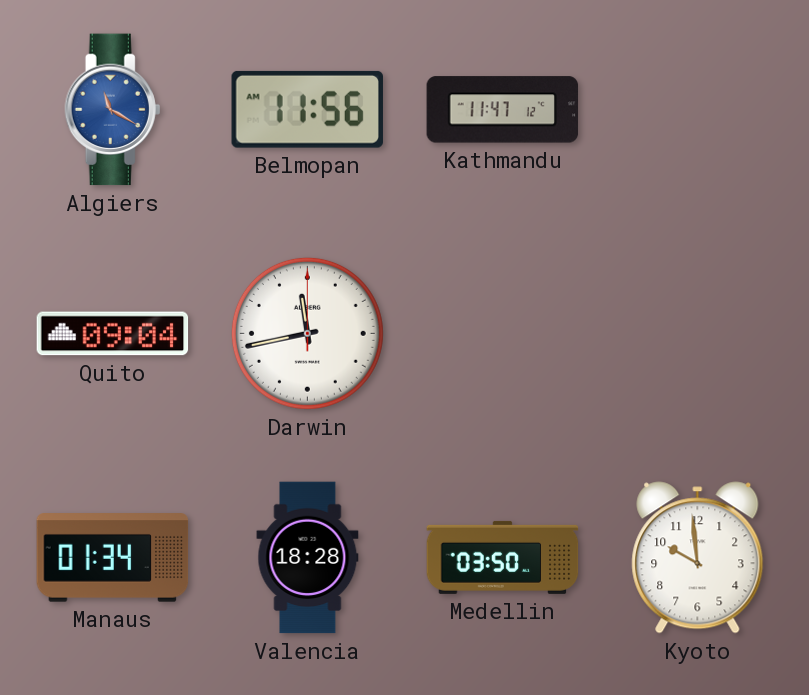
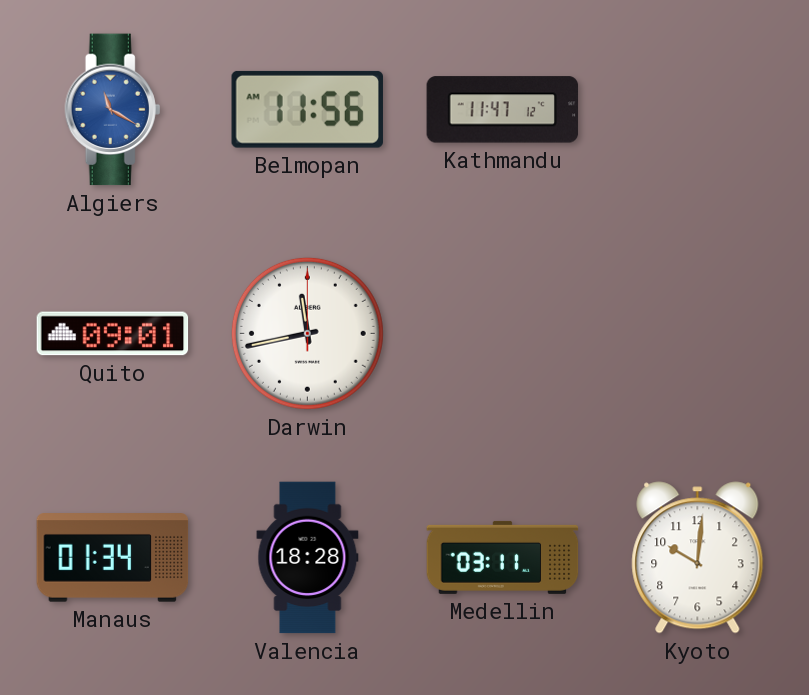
Quito: 09:04 -> 09:01 (113, 334)
Medellin: 03:50 -> 03:11 (503, 557)
Kyoto: 9:59 -> 10:01 (698, 558)
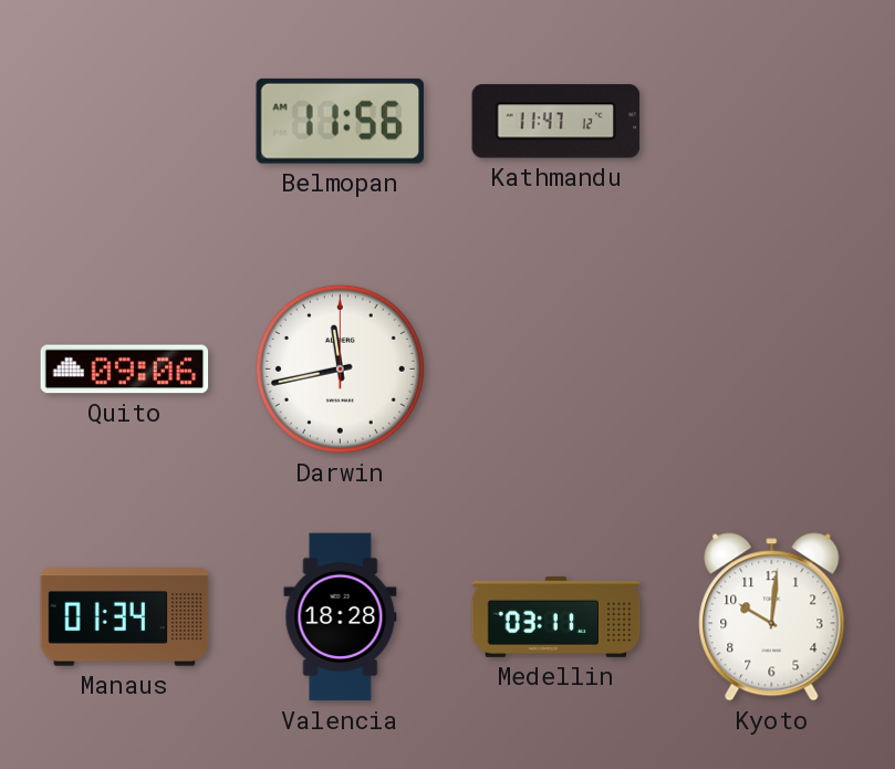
Algiers: 11:20 -> none (113, 110)
Quito: 09:01 -> 09:06 (125, 370)
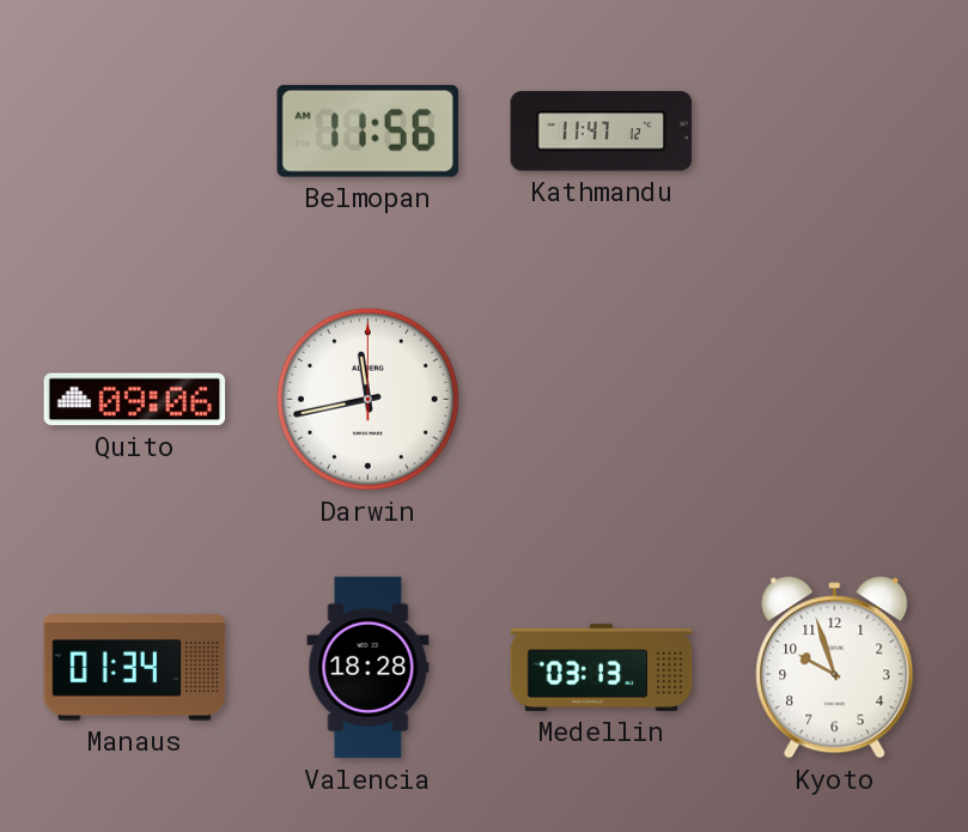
Medellin: 03:11 -> 03:13 (602, 667)
Kyoto: 10:01 -> 9:57 (835, 668)
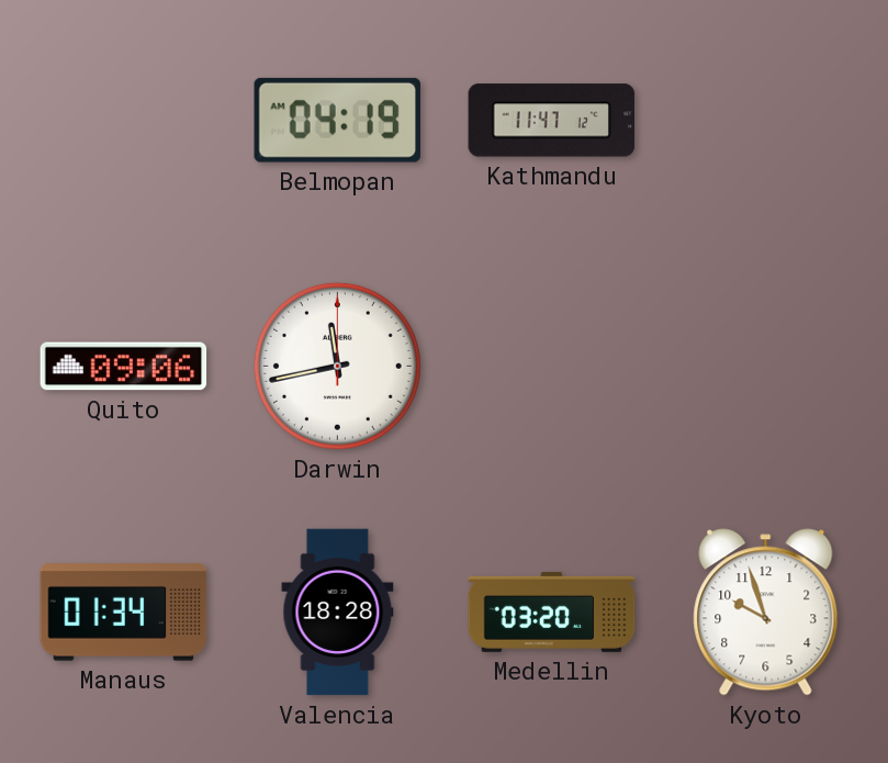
Belmopan: 11:56 -> 04:19 (337, 120)
Medellin: 03:13 -> 03:20 (552, 611)
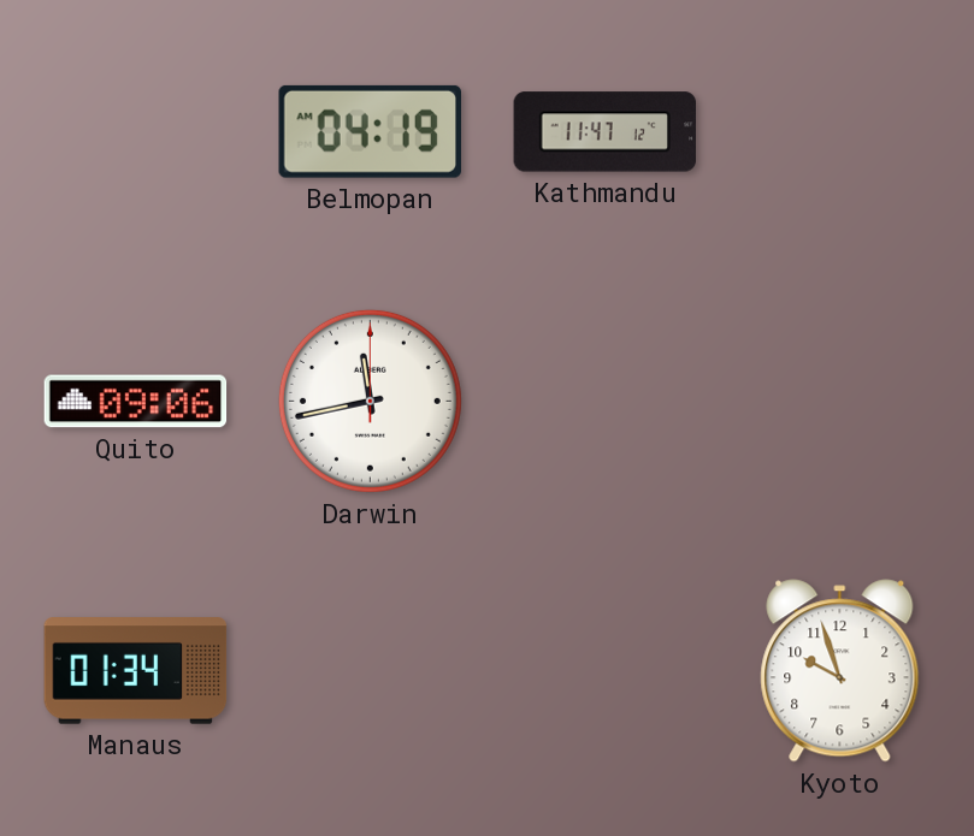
Valencia: 18:28 -> none (338, 613)
Medellin: 03:20 -> none (552, 611)
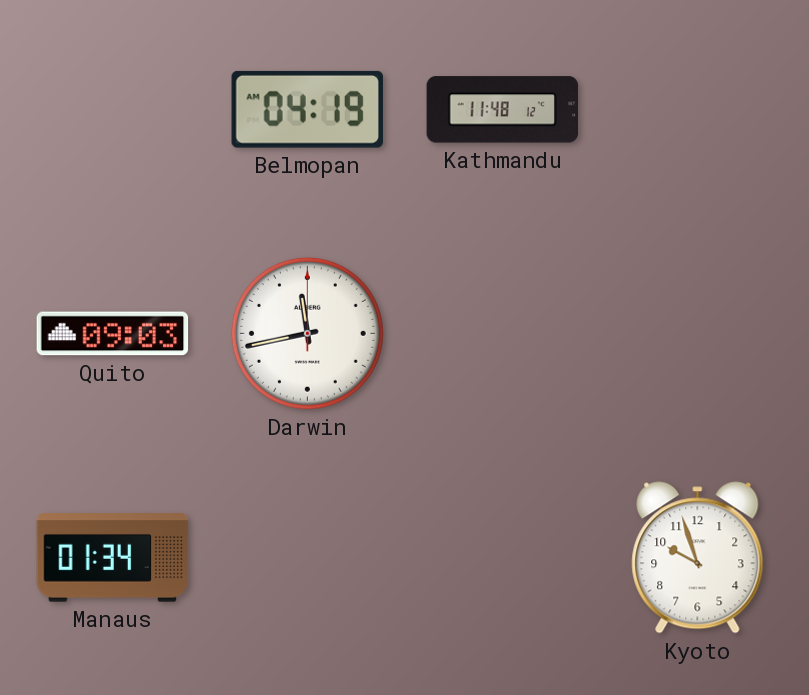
Kathmandu: 11:47 -> 11:48 (503, 110)
Quito: 09:06 -> 09:03 (113, 334)
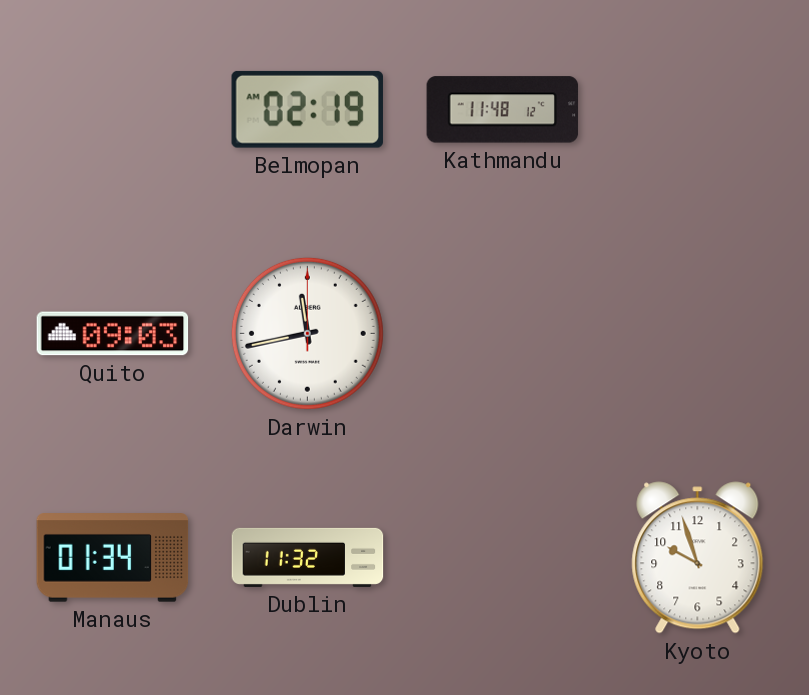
Belmopan: 04:19 -> 02:19 (307, 109)
Dublin: none -> 11:32 (308, 557)
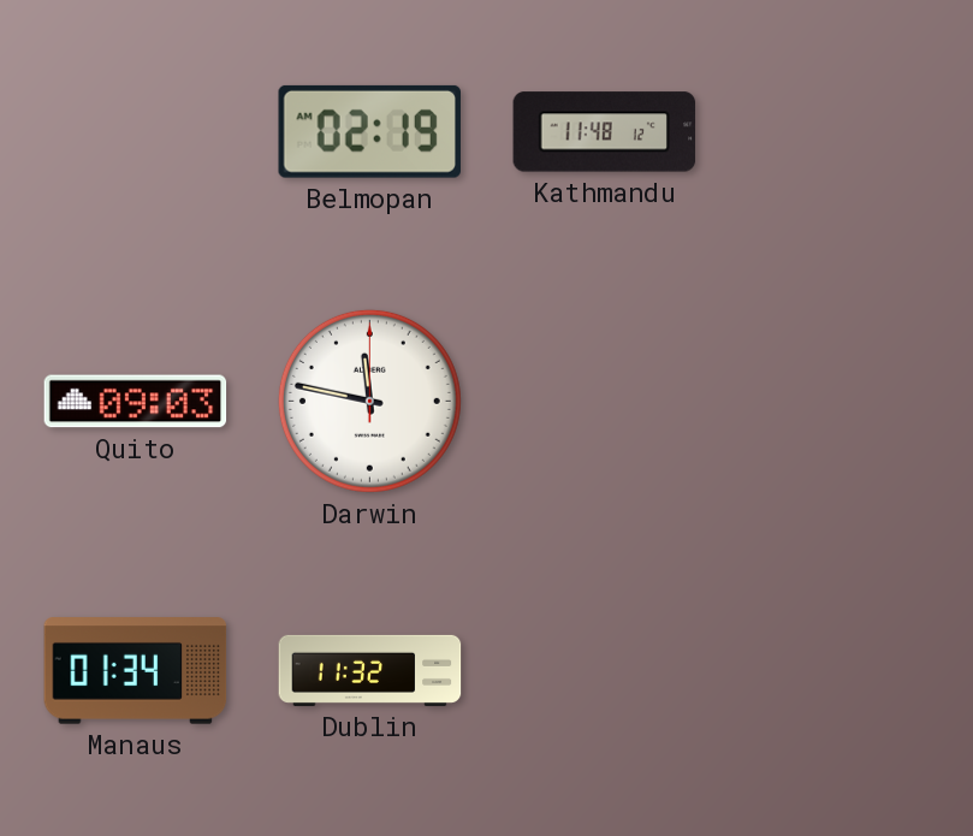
Darwin: 11:43 -> 11:47 (369, 401)
Kyoto: 9:57 -> none (698, 558)
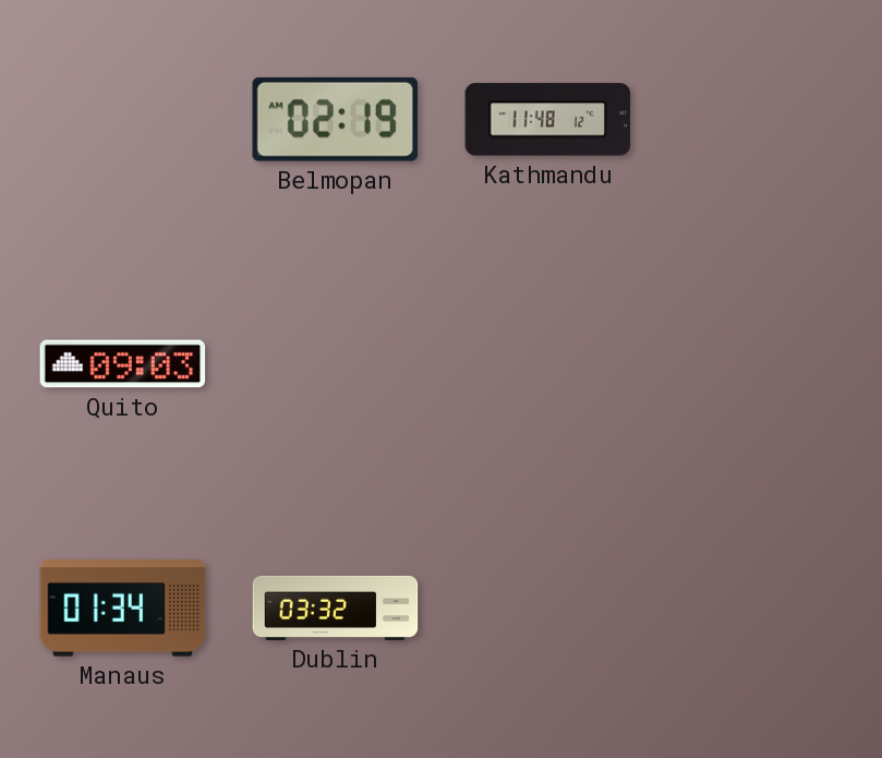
Darwin: 11:47 -> none (369, 401)
Dublin: 11:32 -> 03:32 (336, 607)
